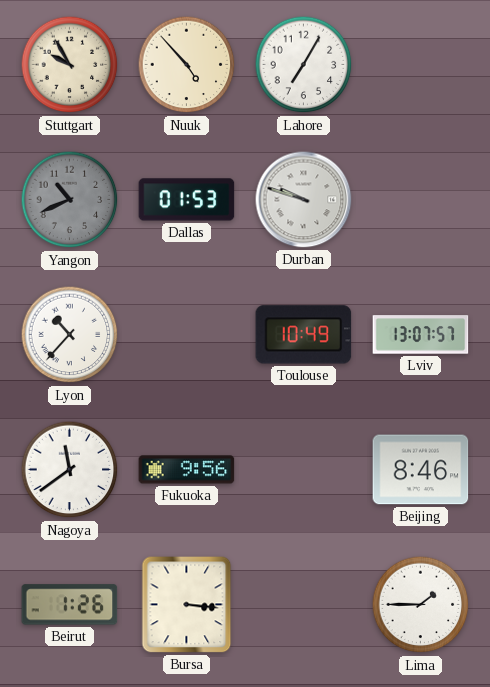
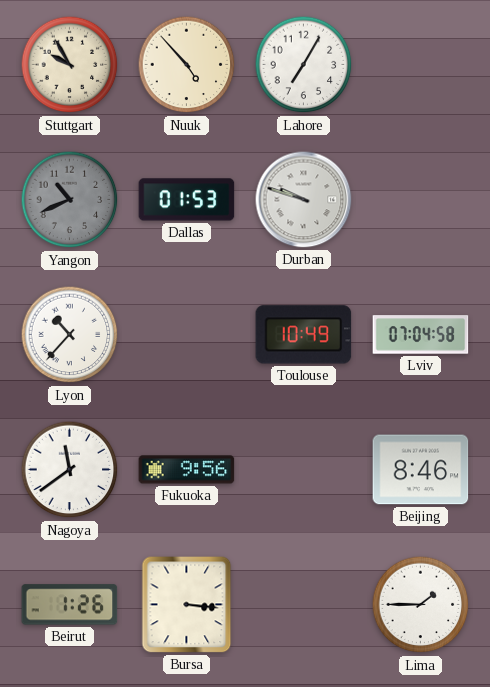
Lviv: 13:07 -> 07:04 (421, 335)
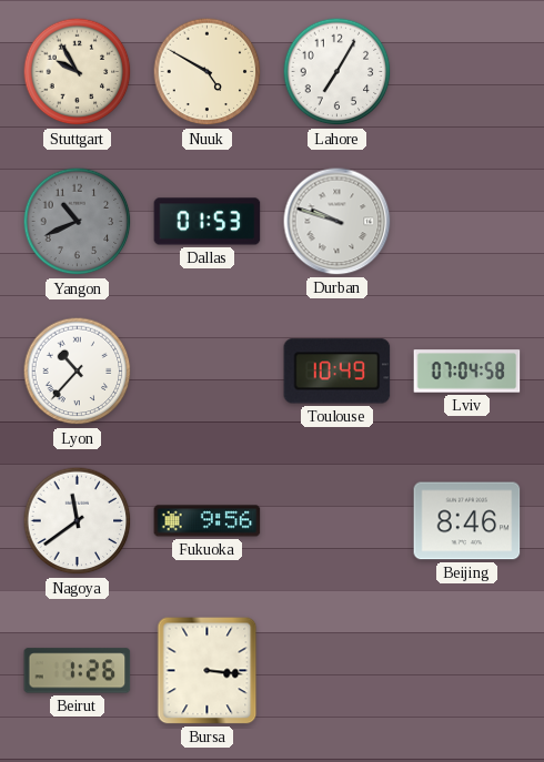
Nuuk: 4:53 -> 4:50 (208, 72)
Lima: 1:45 -> none (421, 605)
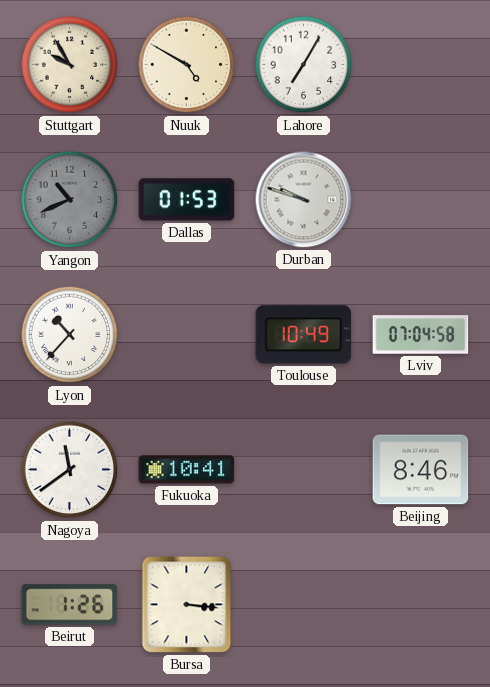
Fukuoka: 9:56 -> 10:41 (187, 470)
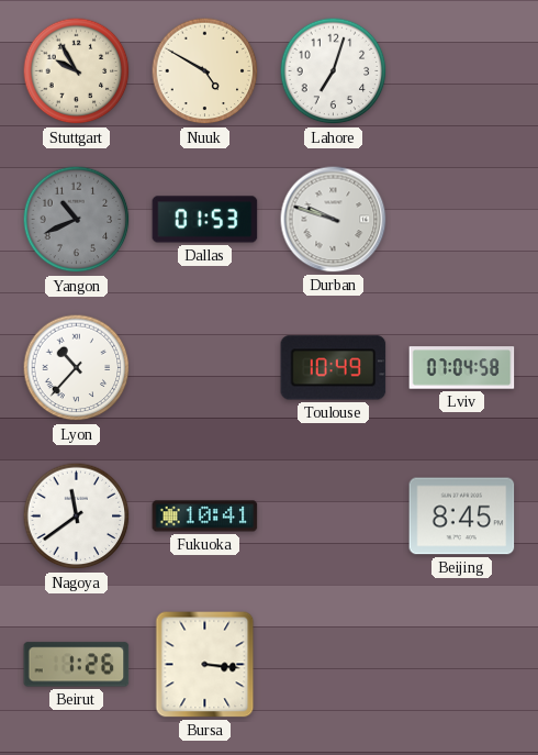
Lahore: 7:05 -> 7:03 (334, 71)
Beijing: 8:46 -> 8:45 (462, 517)
